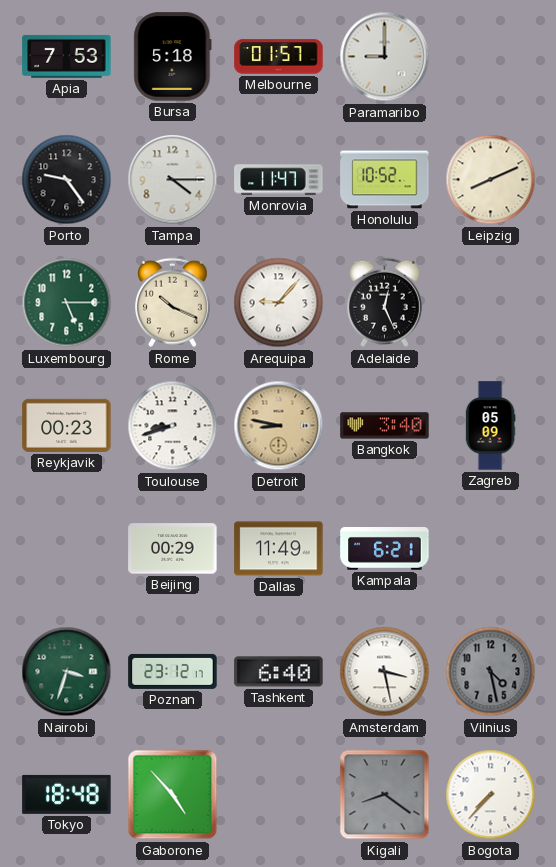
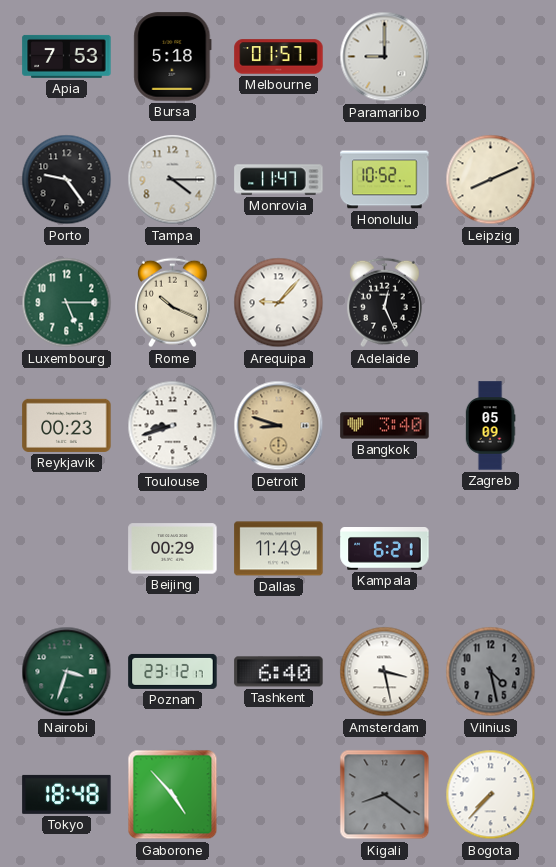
Detroit: 8:47 -> 8:48 (279, 426)
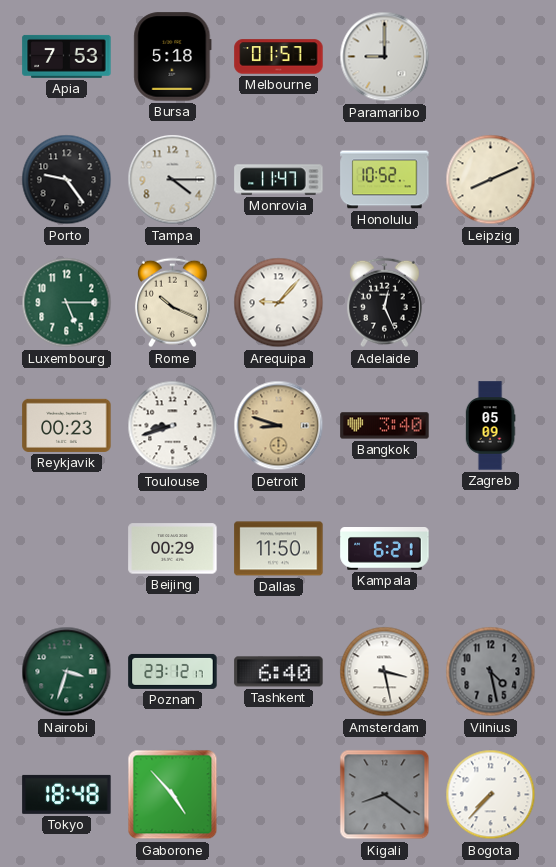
Dallas: 11:49 -> 11:50 (279, 549)
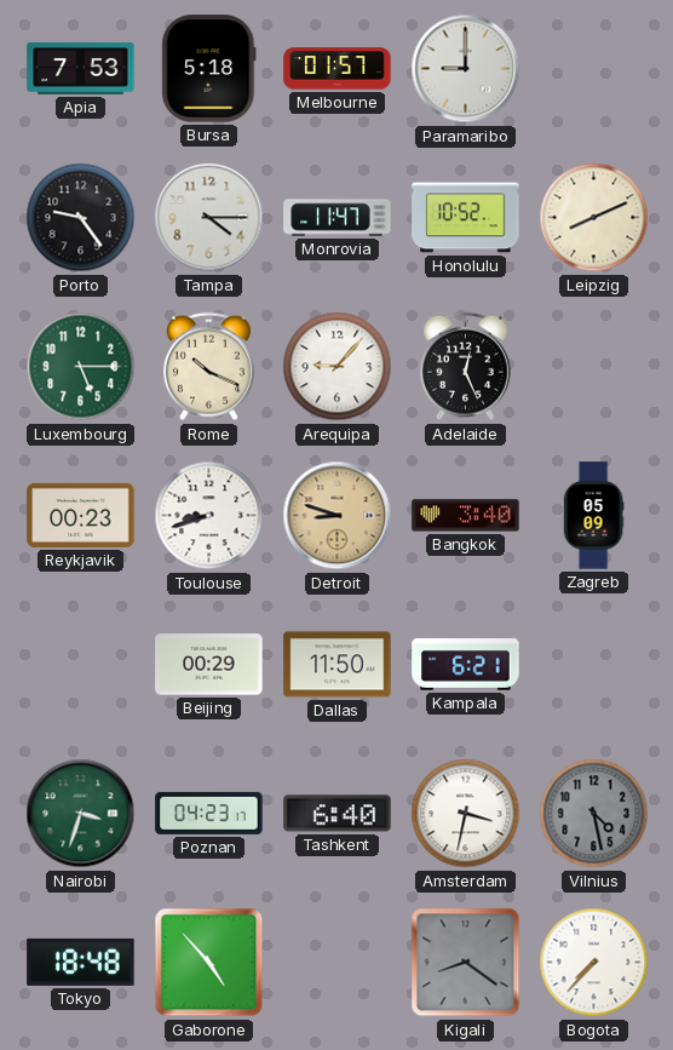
Poznan: 23:12 -> 04:23 (209, 813)
Amsterdam: 3:28 -> 3:32 (466, 814)
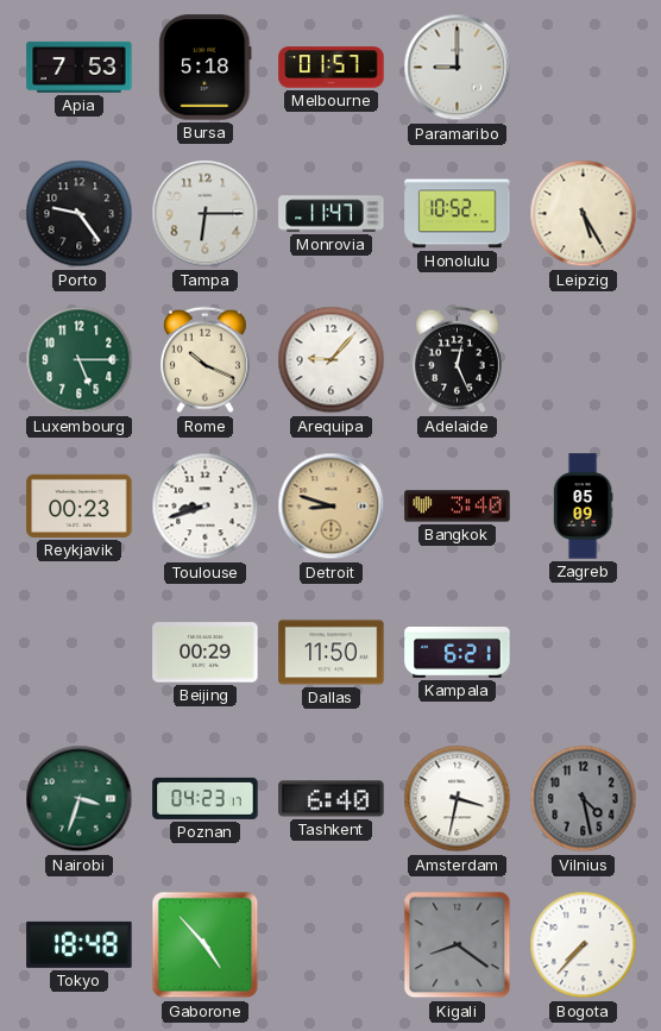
Tampa: 4:15 -> 6:15 (206, 214)
Leipzig: 8:11 -> 5:25 (584, 214)
